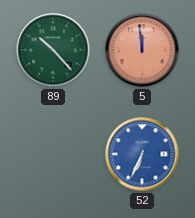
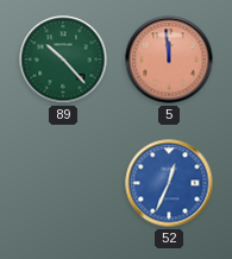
52: 6:34 -> 12:34 (169, 183)
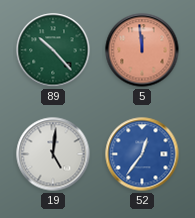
19: none -> 5:01 (53, 154)
52: 12:34 -> 12:36 (142, 154)
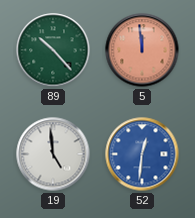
19: 5:01 -> 4:59 (53, 154)
52: 12:36 -> 12:31 (142, 154)
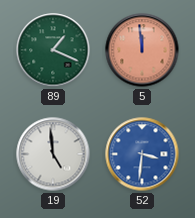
89: 10:23 -> 1:19 (53, 50)
52: 12:31 -> 3:31 (142, 154)
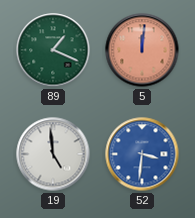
5: 11:59 -> 12:01 (142, 50)
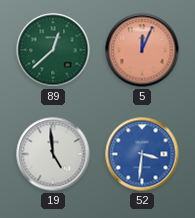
89: 1:19 -> 12:38 (53, 50)
5: 12:01 -> 12:04 (142, 50)
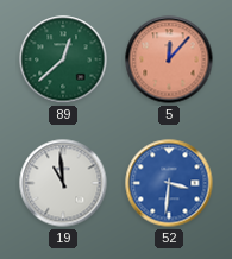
5: 12:04 -> 12:07 (169, 59)
19: 4:59 -> 10:59 (63, 183)
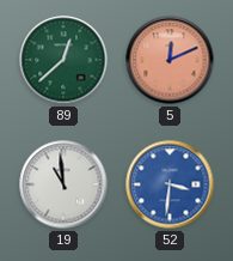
5: 12:07 -> 12:11 (170, 60)
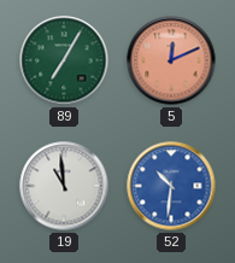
89: 12:38 -> 7:05 (64, 60)
52: 3:31 -> 10:31 (171, 186)
